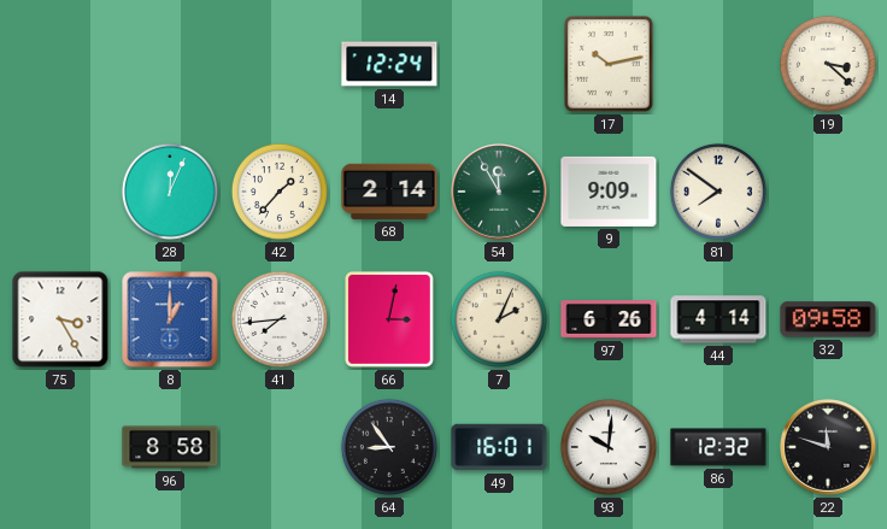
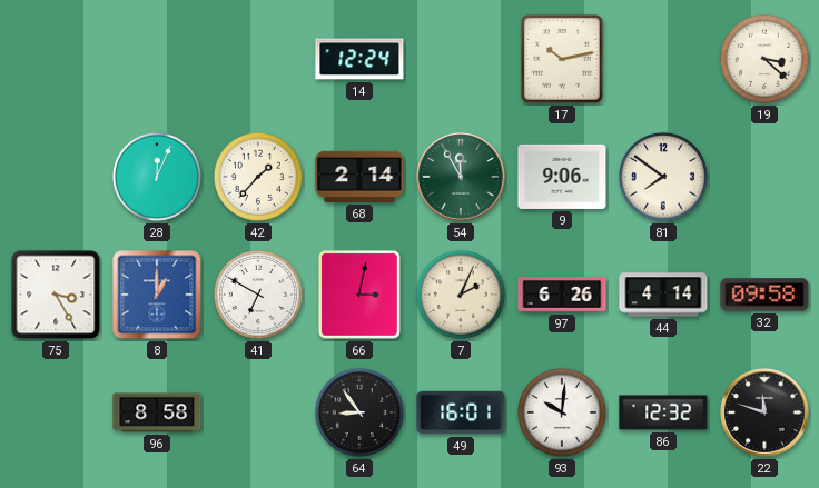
9: 9:09 -> 9:06 (562, 177)
41: 7:44 -> 6:50 (258, 295)
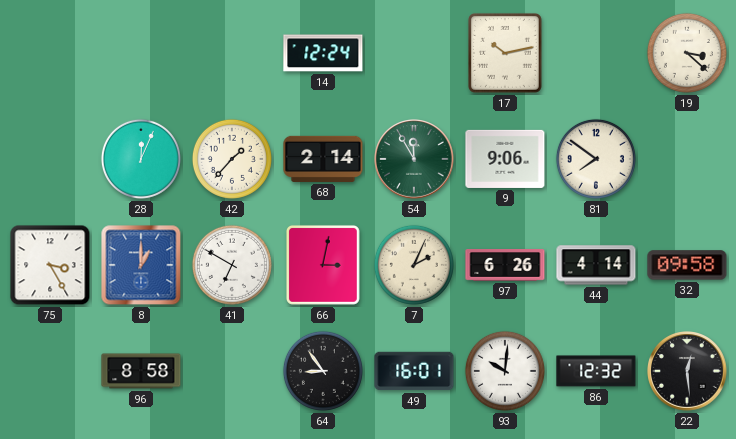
22: 11:48 -> 12:29 (688, 372)
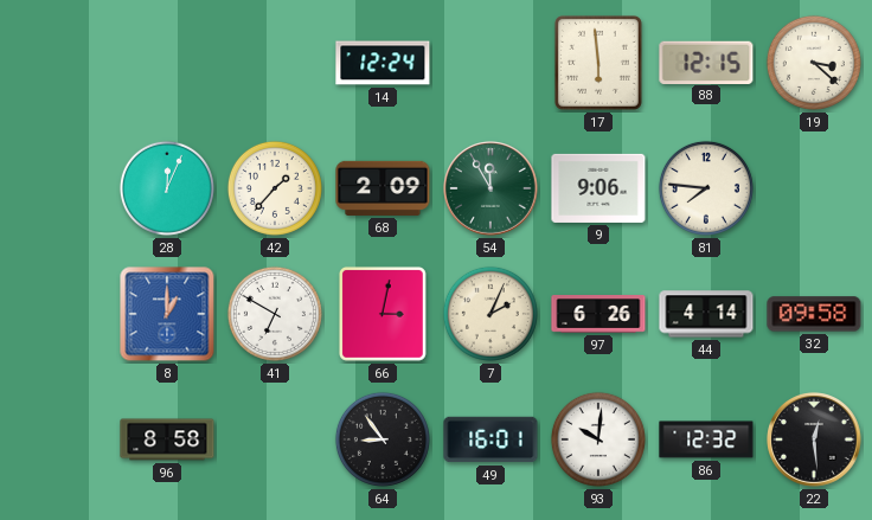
17: 10:13 -> 5:59 (598, 63)
88: none -> 12:15 (706, 62)
68: 2:14 -> 2:09 (383, 188)
81: 7:51 -> 7:46 (706, 188)
75: 3:25 -> none (50, 265)
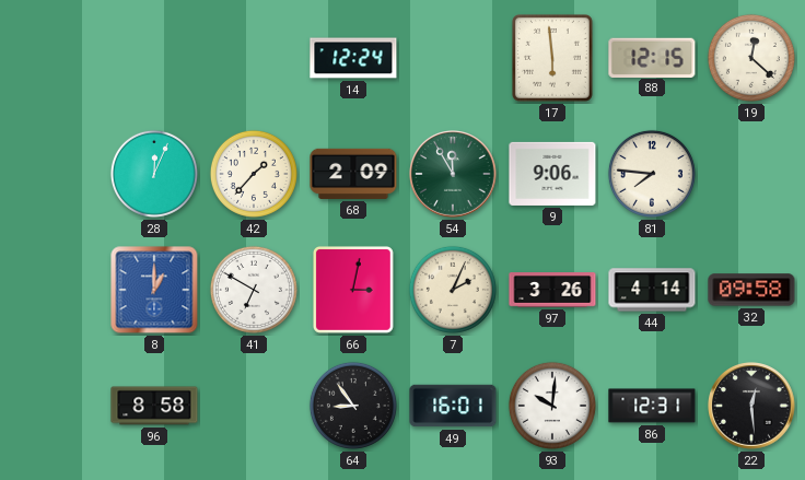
19: 3:22 -> 12:22 (751, 58)
97: 6:26 -> 3:26 (552, 291)
86: 12:32 -> 12:31 (652, 406)
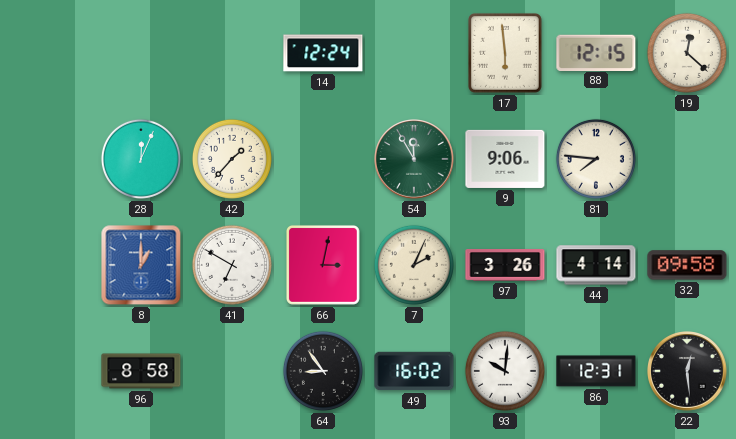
68: 2:09 -> none (353, 174)
49: 16:01 -> 16:02 (414, 371)
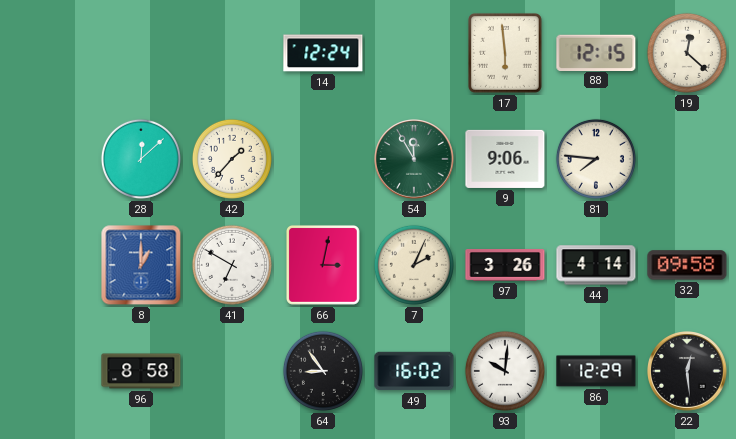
28: 12:04 -> 12:08 (141, 159)
86: 12:31 -> 12:29 (596, 371)
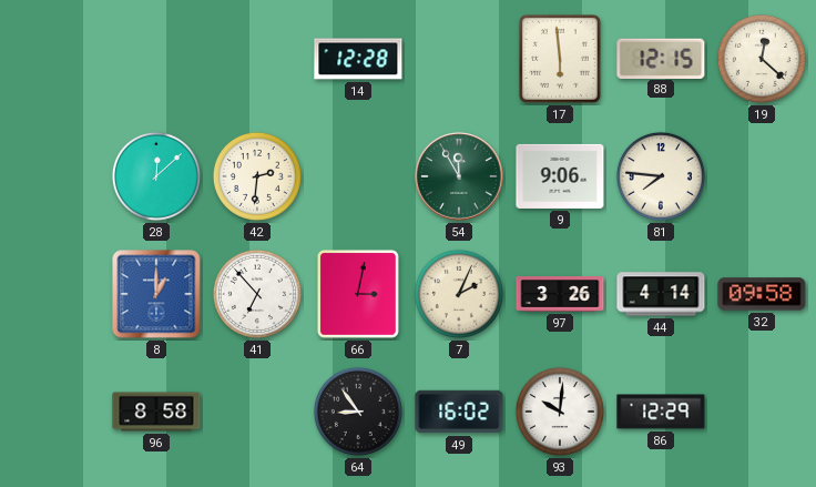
14: 12:24 -> 12:28 (358, 59)
42: 1:37 -> 2:31 (257, 176)
41: 6:50 -> 6:53 (257, 294)
22: 12:29 -> none (688, 372)
